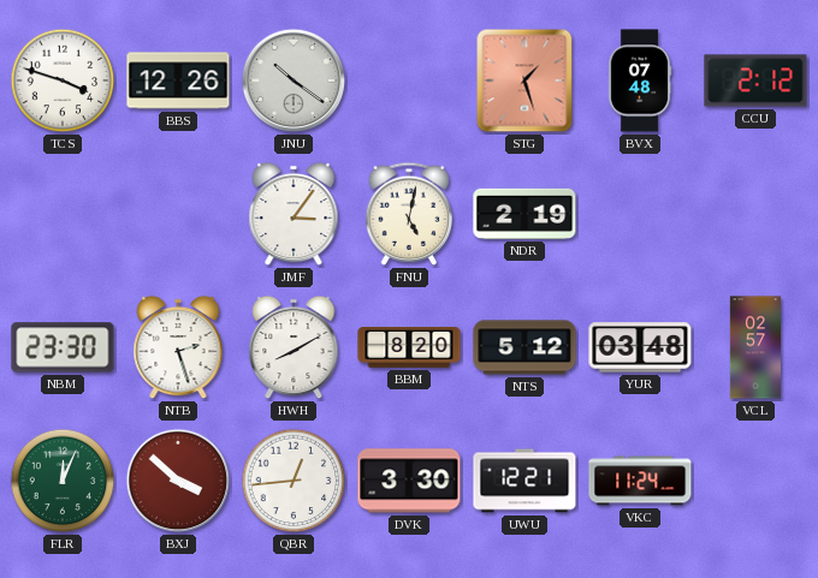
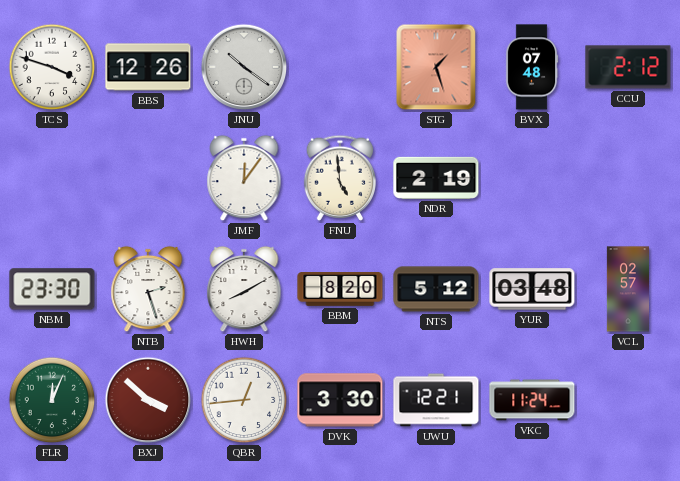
JMF: 3:06 -> 12:06 (244, 178)
FNU: 5:02 -> 4:59 (340, 178)
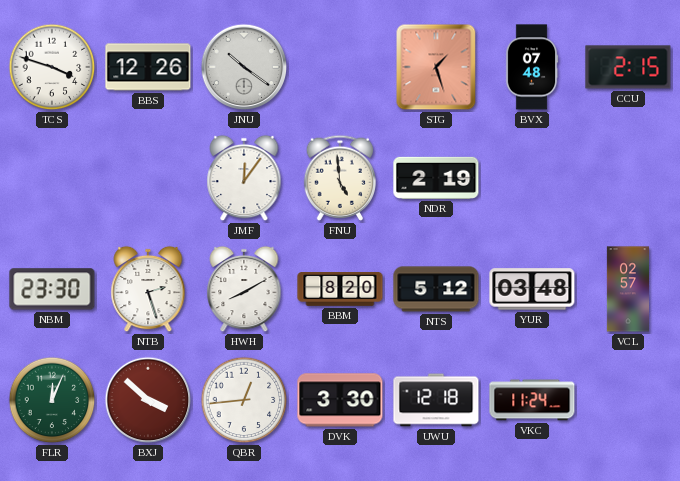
CCU: 2:12 -> 2:15 (628, 67)
UWU: 12:21 -> 12:18 (436, 400)
